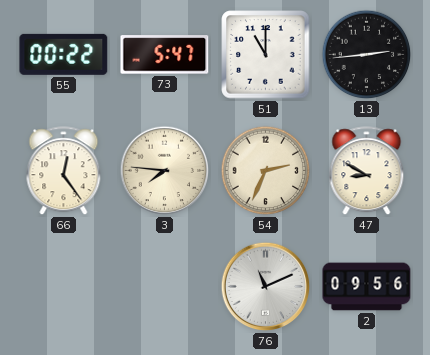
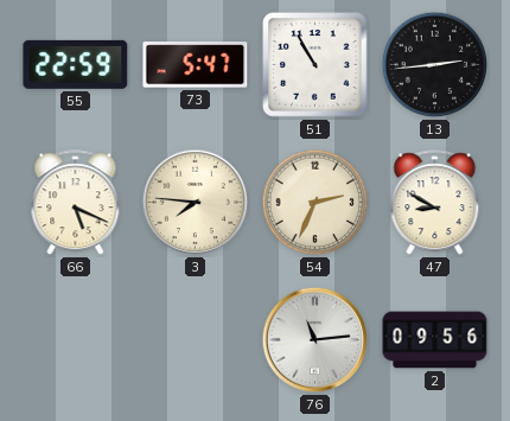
55: 00:22 -> 22:59 (76, 64)
51: 11:00 -> 10:55 (315, 65)
66: 12:24 -> 5:19 (76, 203)
76: 11:11 -> 11:14 (315, 340)
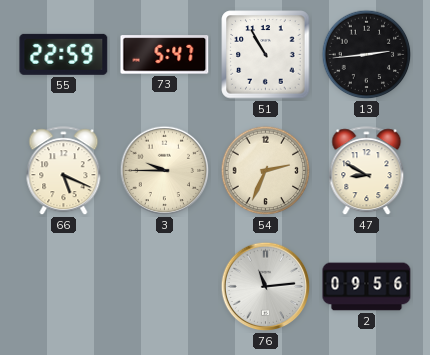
3: 7:46 -> 9:45 (165, 171)
